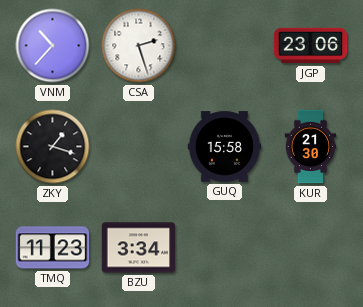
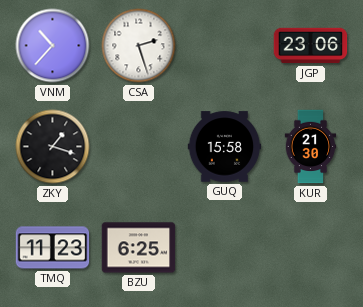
BZU: 3:34 -> 6:25 (139, 248)
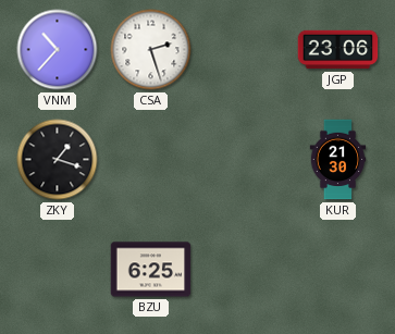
GUQ: 15:58 -> none (225, 147)
TMQ: 11:23 -> none (53, 248)
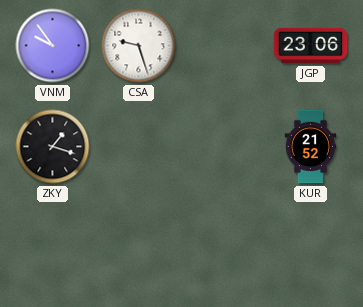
VNM: 10:37 -> 9:54 (53, 46)
CSA: 2:27 -> 9:27 (139, 46)
KUR: 21:30 -> 21:52 (311, 147)
BZU: 6:25 -> none (151, 270)
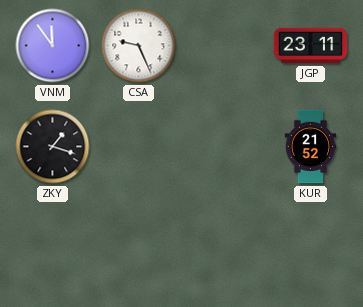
VNM: 9:54 -> 11:54 (53, 46)
CSA: 9:27 -> 9:26 (139, 46)
JGP: 23:06 -> 23:11 (311, 46)
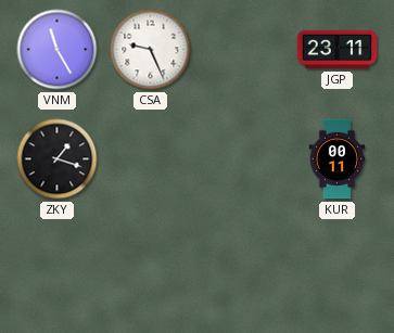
VNM: 11:54 -> 11:25 (58, 50)
KUR: 21:52 -> 00:11 (338, 159)
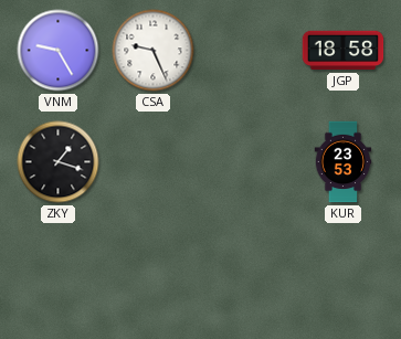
VNM: 11:25 -> 9:25 (59, 51)
JGP: 23:11 -> 18:58 (344, 51)
KUR: 00:11 -> 23:53 (344, 162)
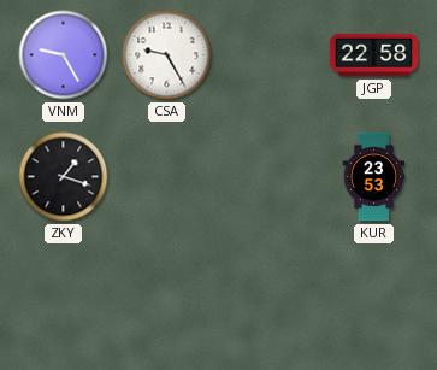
CSA: 9:26 -> 9:25 (167, 55)
JGP: 18:58 -> 22:58 (374, 55)
